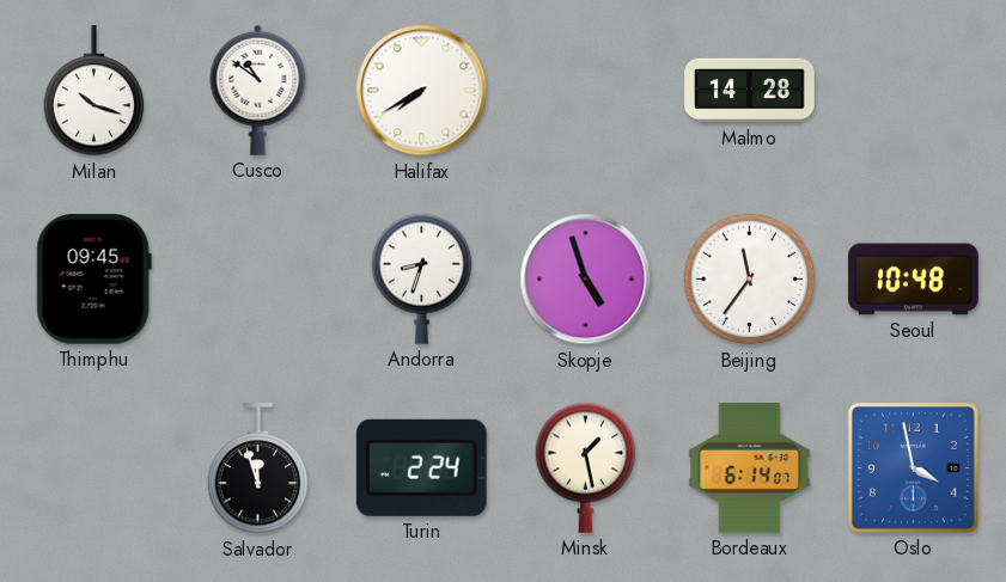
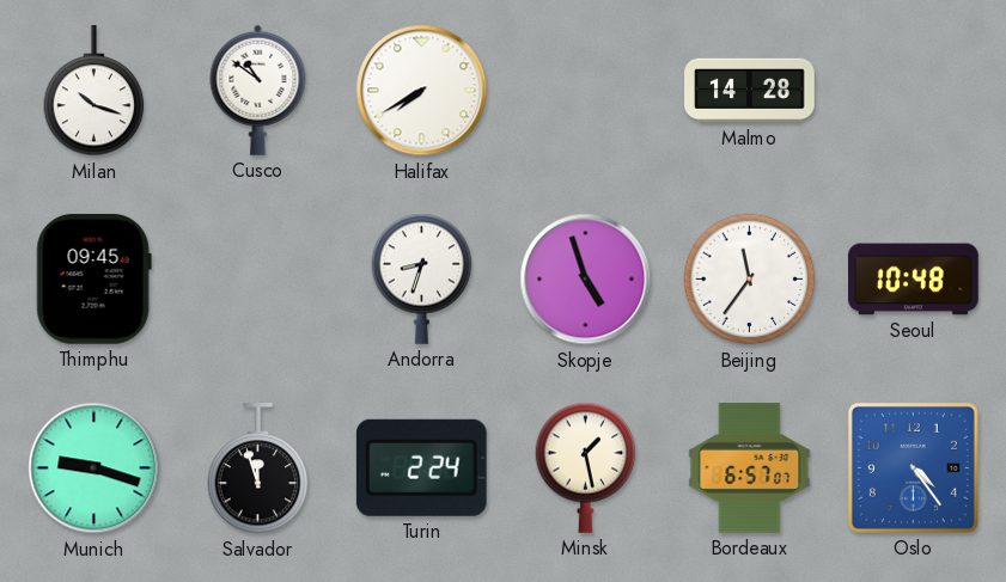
Munich: none -> 9:18 (94, 468)
Bordeaux: 6:14 -> 6:57 (750, 468)
Oslo: 3:58 -> 4:24 (913, 467)
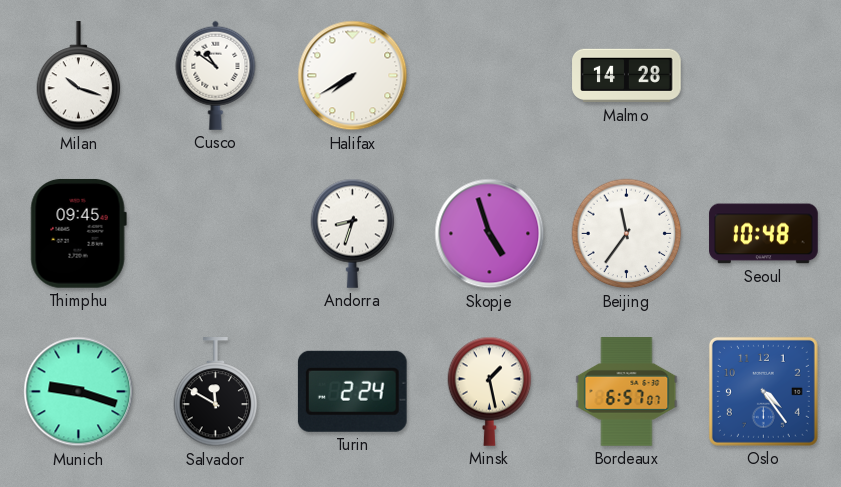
Salvador: 11:57 -> 11:50 (216, 392)
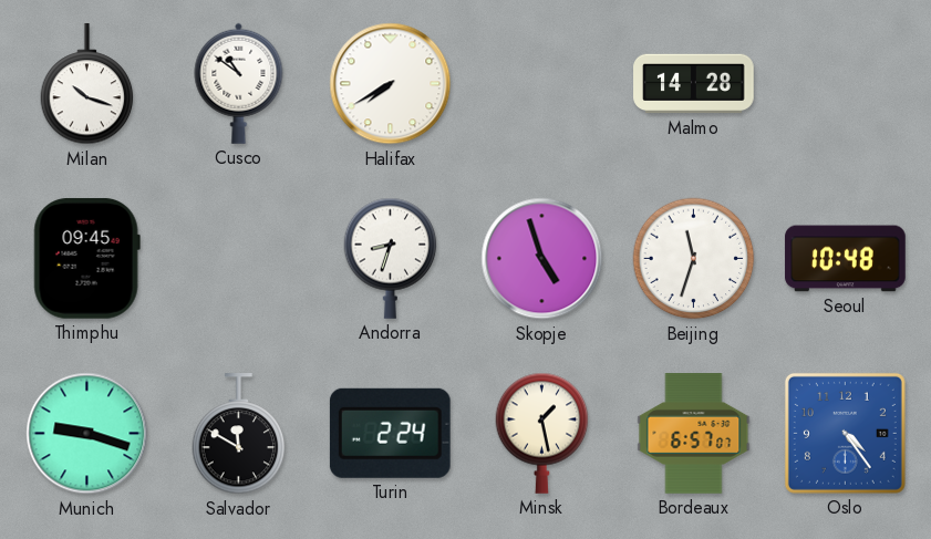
Beijing: 11:36 -> 11:33 (694, 259)
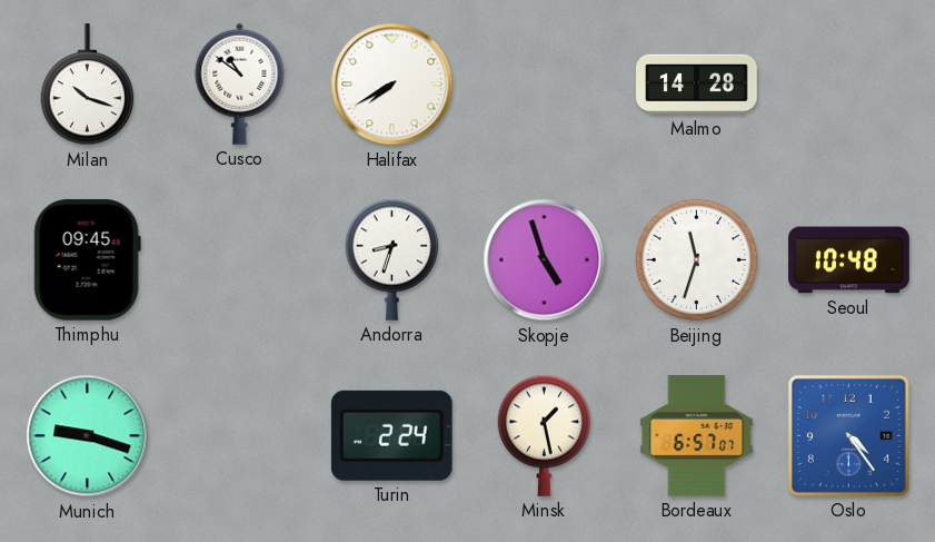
Salvador: 11:50 -> none (239, 434)
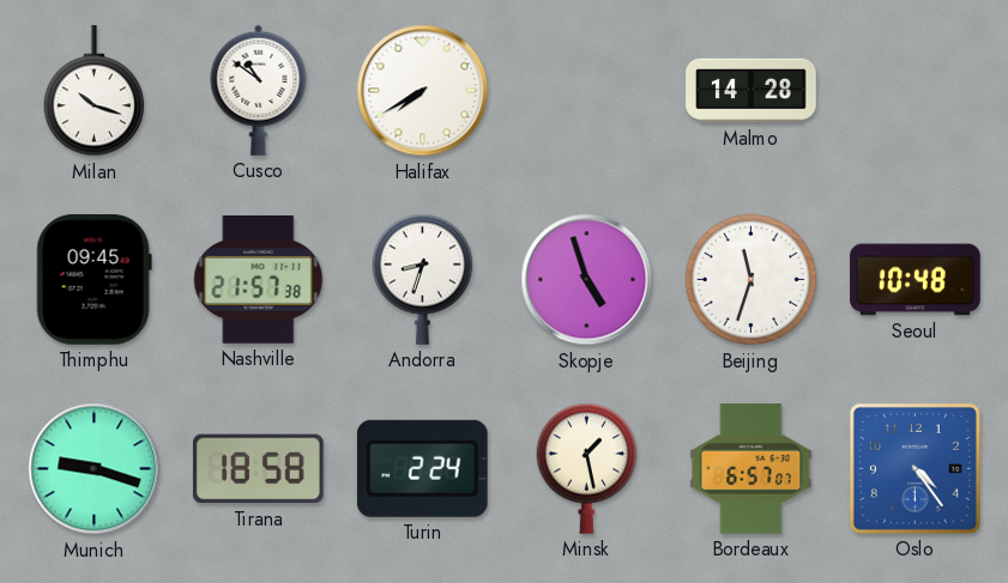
Nashville: none -> 21:57 (259, 279)
Tirana: none -> 18:58 (259, 469)
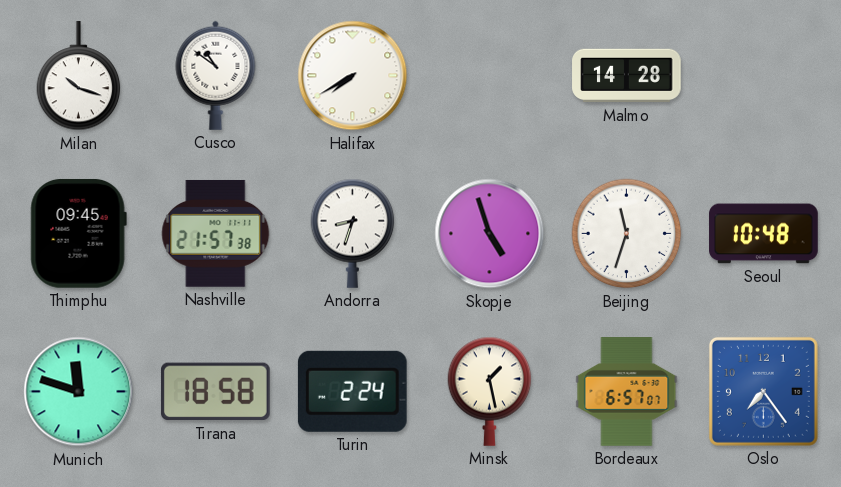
Munich: 9:18 -> 11:48 (79, 392)
Oslo: 4:24 -> 7:24 (763, 391)
